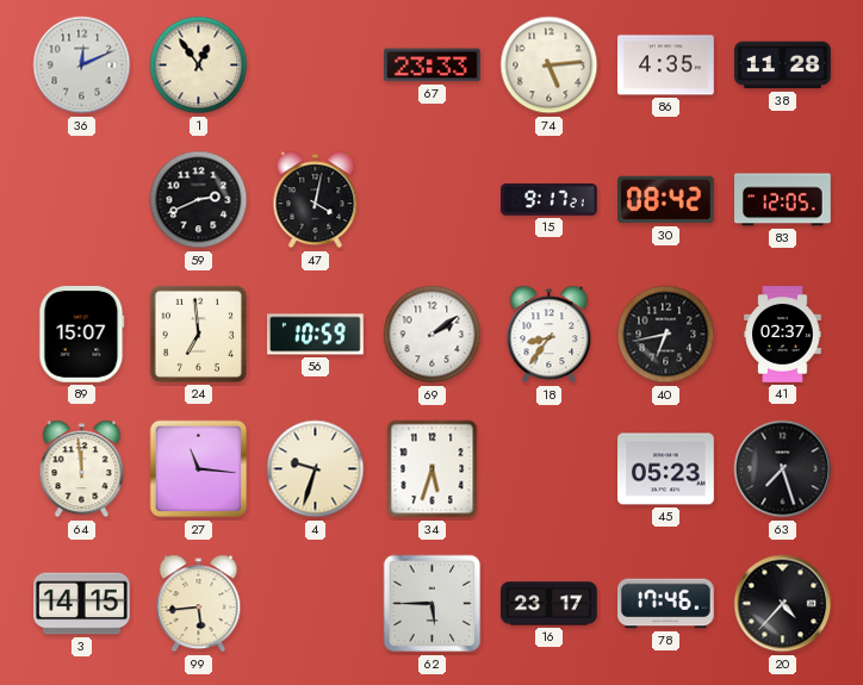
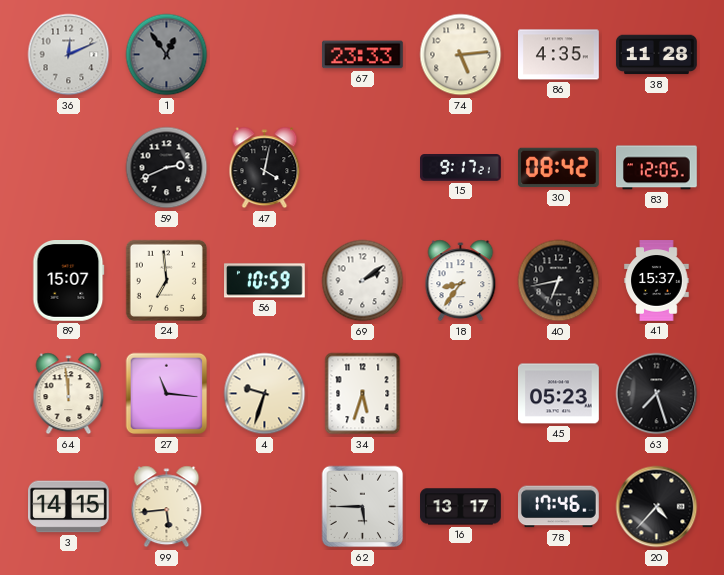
1 dial: cream -> grey (167, 55)
41: 02:37 -> 15:37 (657, 281)
16: 23:17 -> 13:17 (461, 507)
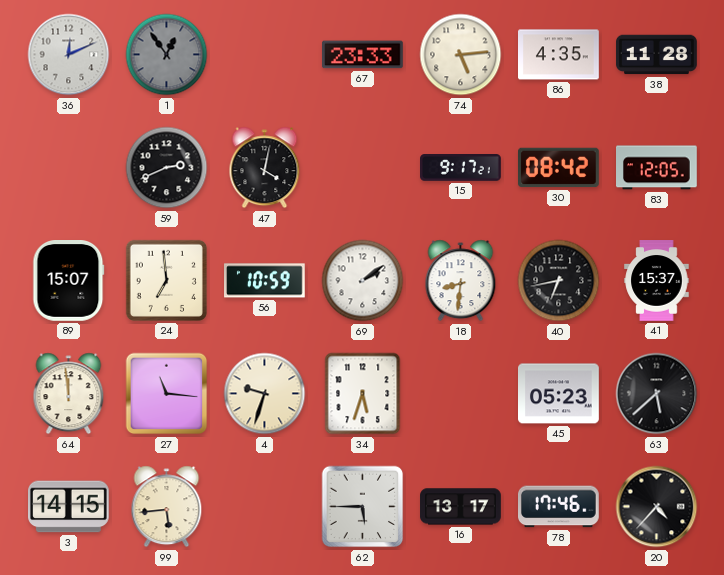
18: 8:36 -> 8:31 (461, 281)
63: 7:27 -> 5:38 (657, 394)
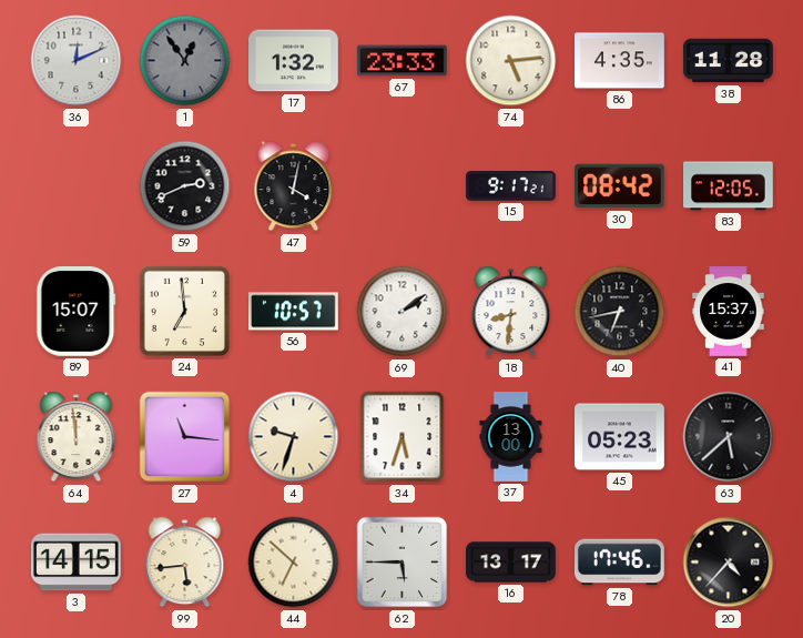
17: none -> 1:32 (294, 61)
56: 10:59 -> 10:57 (294, 312)
37: none -> 13:00 (511, 437)
44: none -> 6:52 (294, 563)
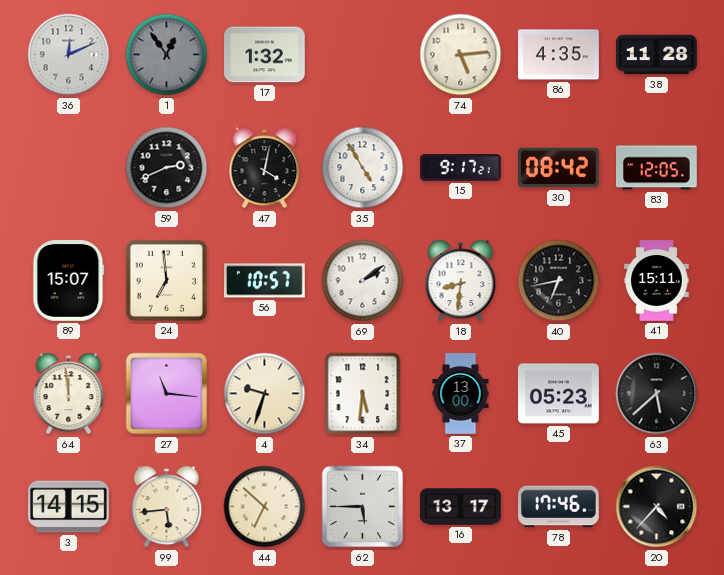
67: 23:33 -> none (403, 61)
35: none -> 4:55 (363, 168)
41: 15:37 -> 15:11 (657, 281)
34: 5:33 -> 5:31 (363, 394)
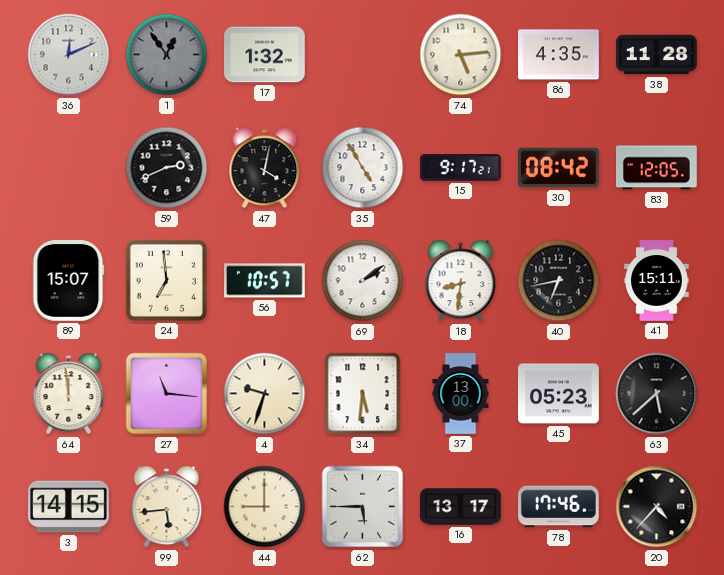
44: 6:52 -> 9:00 (265, 507)
